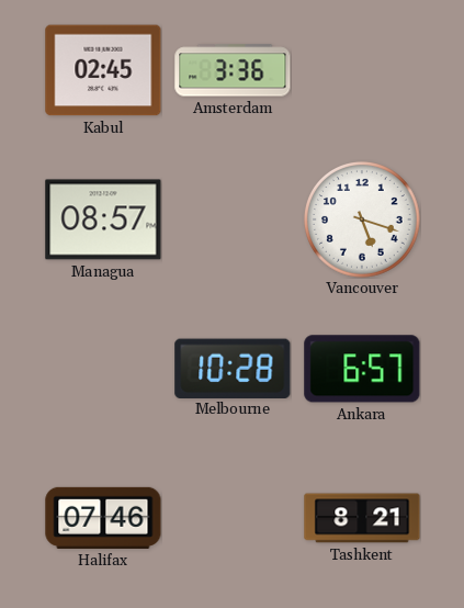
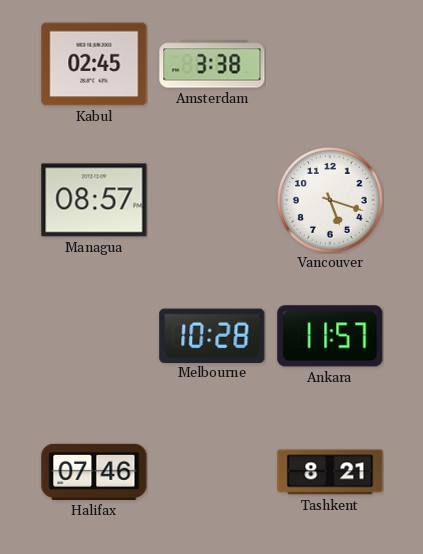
Amsterdam: 3:36 -> 3:38 (212, 64)
Ankara: 6:57 -> 11:57 (330, 336)
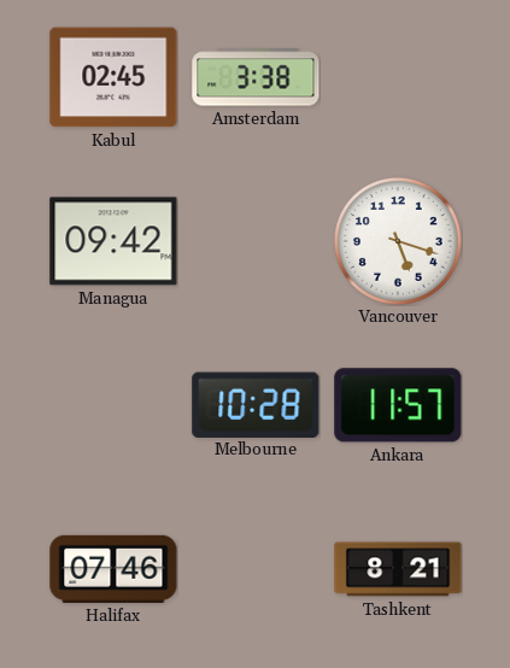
Managua: 08:57 -> 09:42 (113, 241)
